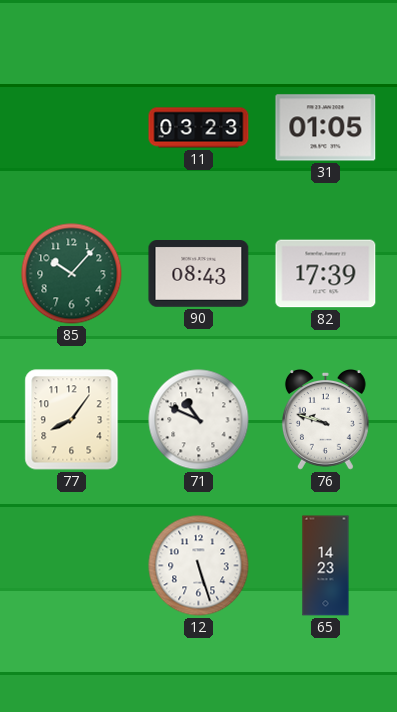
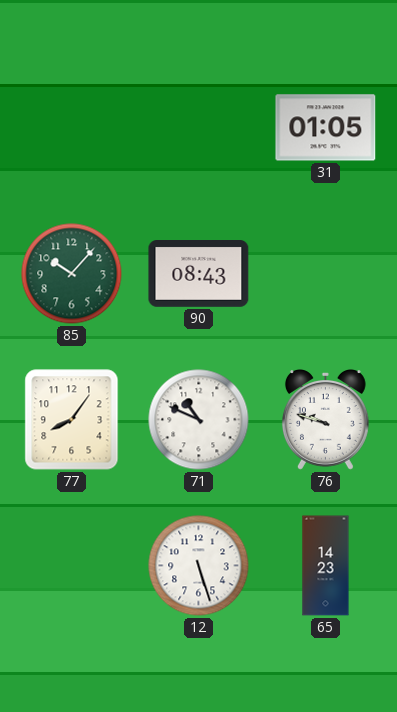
11: 03:23 -> none (199, 128)
82: 17:39 -> none (326, 274)
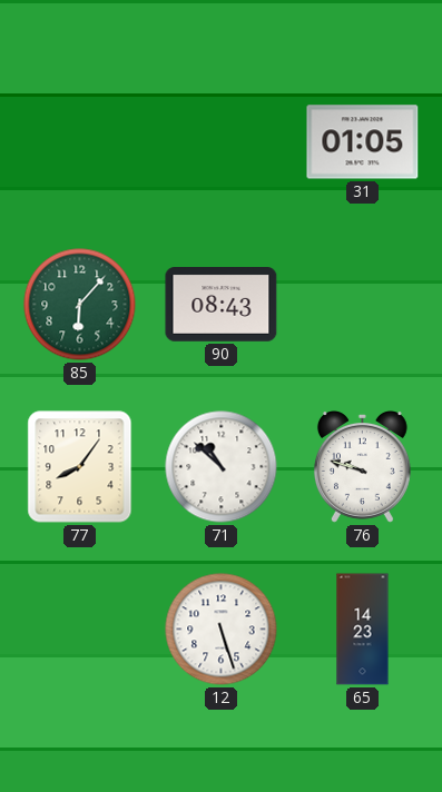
85: 10:07 -> 6:07 (80, 305)
71: 10:49 -> 10:52 (222, 467)
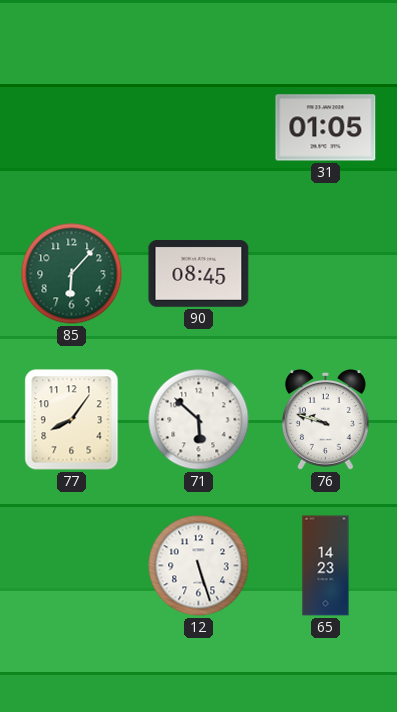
90: 08:43 -> 08:45 (199, 274)
71: 10:52 -> 5:52 (199, 420)
